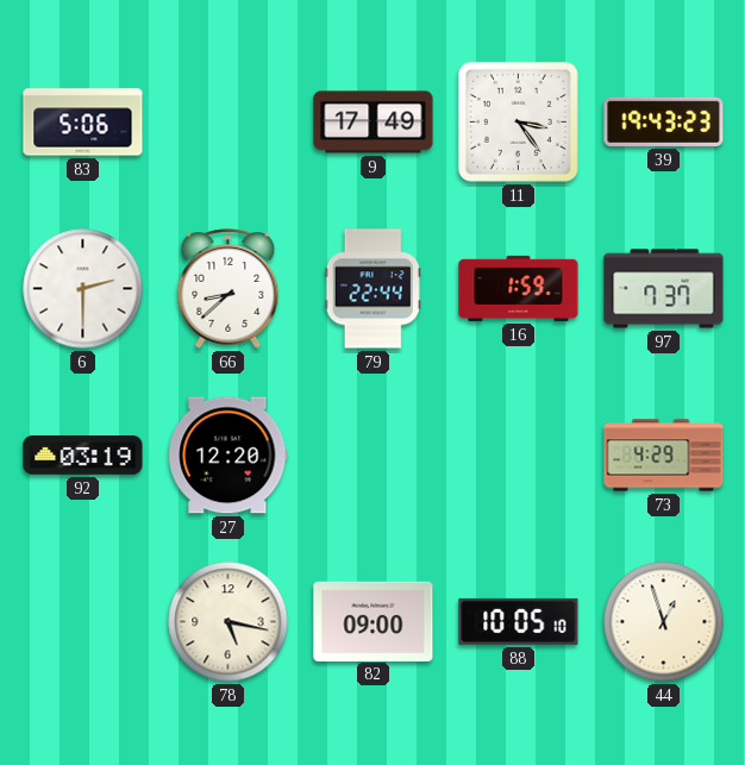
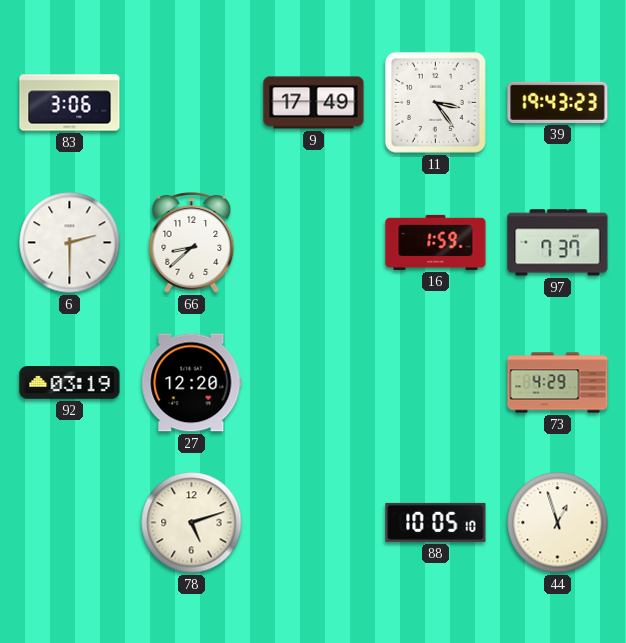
83: 5:06 -> 3:06 (70, 103)
79: 22:44 -> none (372, 289)
78: 5:17 -> 5:12 (192, 523)
82: 09:00 -> none (374, 621)
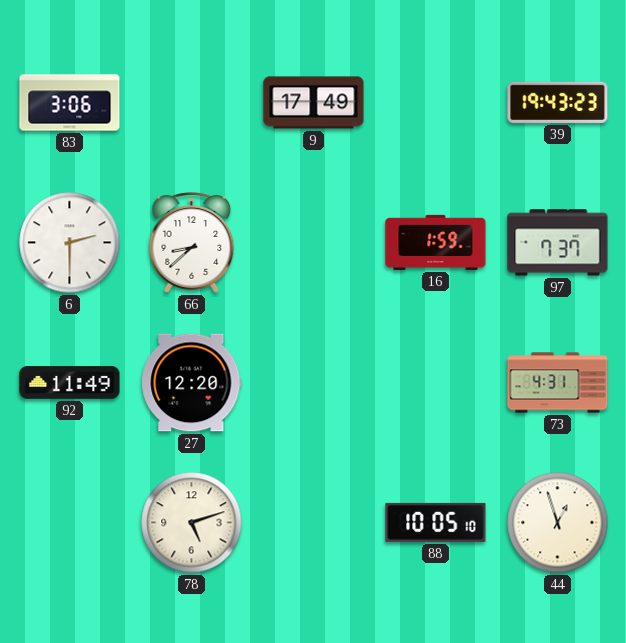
11: 3:24 -> none (435, 102)
92: 03:19 -> 11:49 (70, 383)
73: 4:29 -> 4:31 (558, 383)
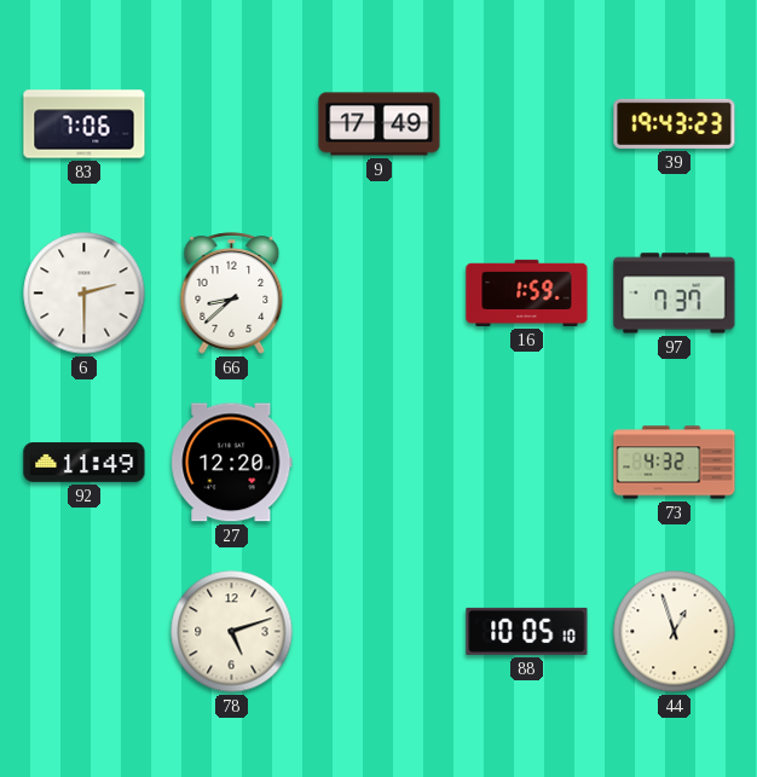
83: 3:06 -> 7:06 (85, 124)
73: 4:31 -> 4:32 (675, 463)
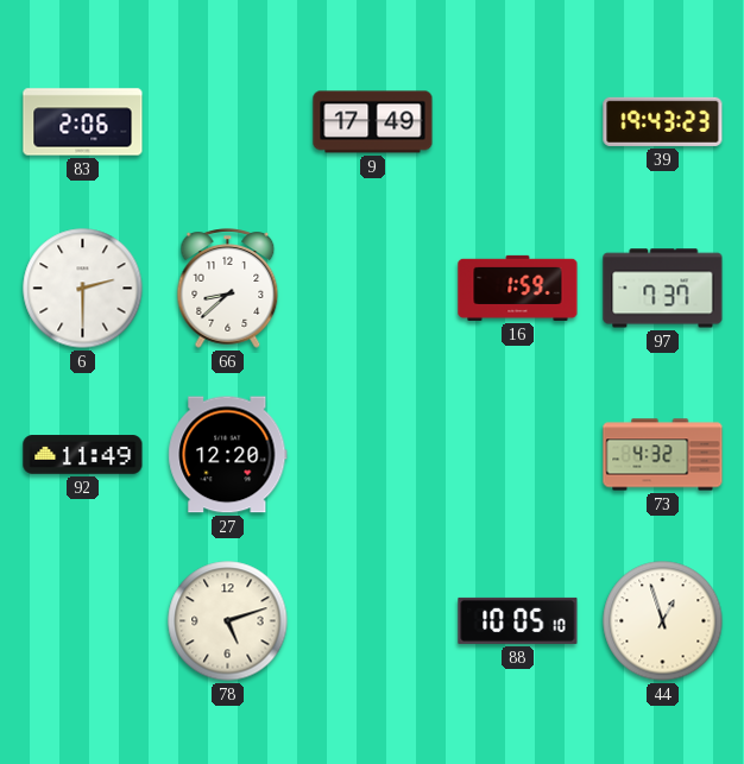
83: 7:06 -> 2:06 (83, 122)
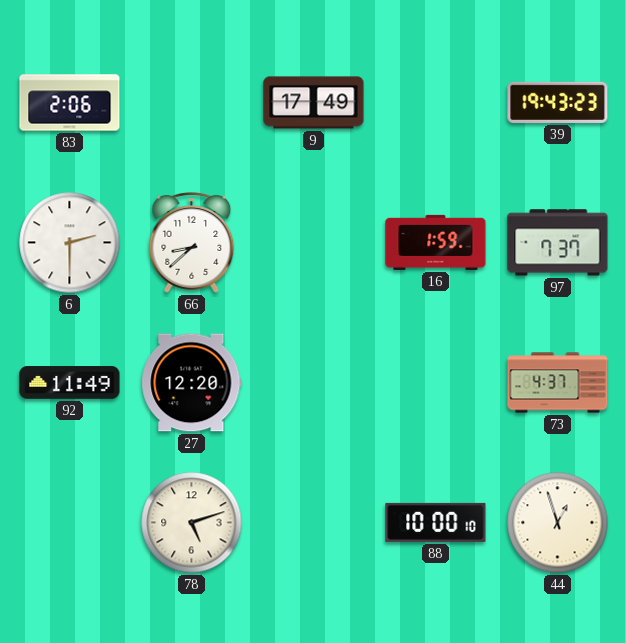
73: 4:32 -> 4:37 (558, 383)
88: 10:05 -> 10:00 (436, 522)
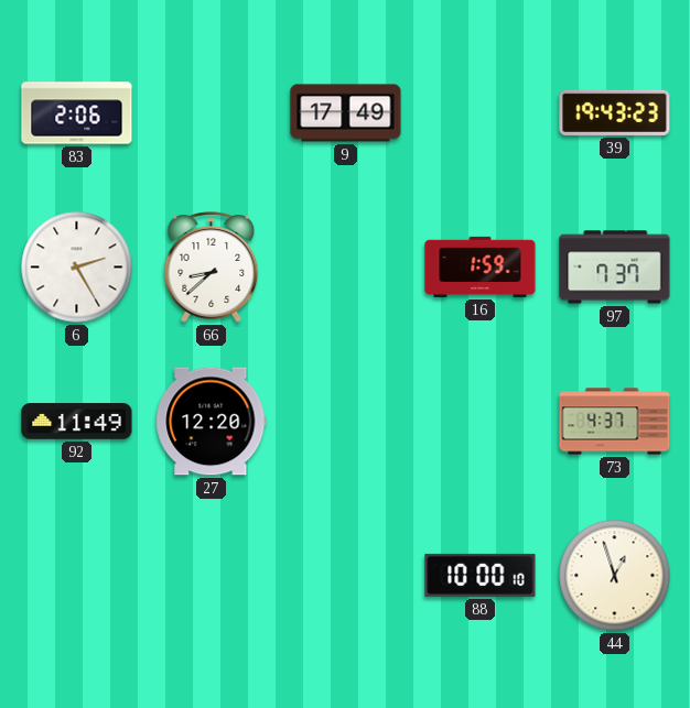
6: 2:30 -> 2:25 (77, 268)
78: 5:12 -> none (192, 523)
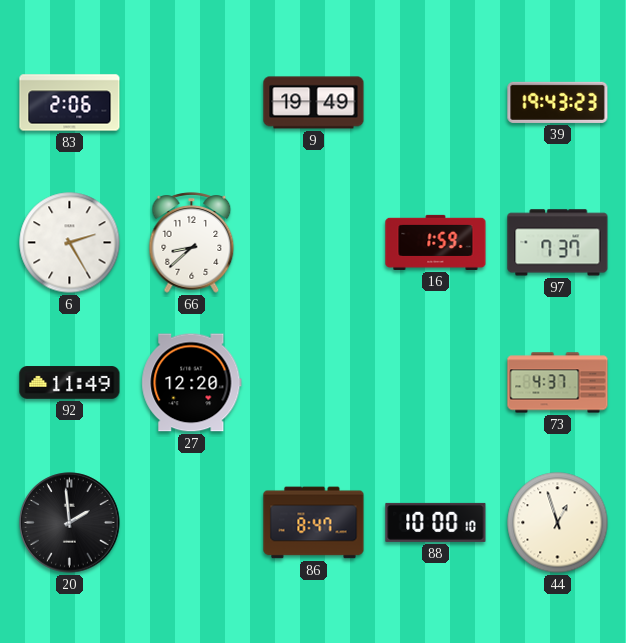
9: 17:49 -> 19:49 (314, 103)
20: none -> 1:59 (70, 523)
86: none -> 8:47 (314, 523)
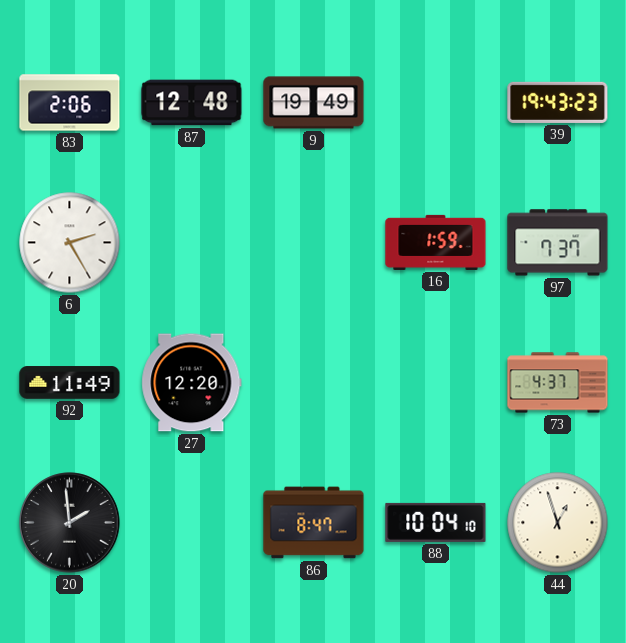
87: none -> 12:48 (192, 103)
66: 8:38 -> none (192, 243)
88: 10:00 -> 10:04 (436, 522)
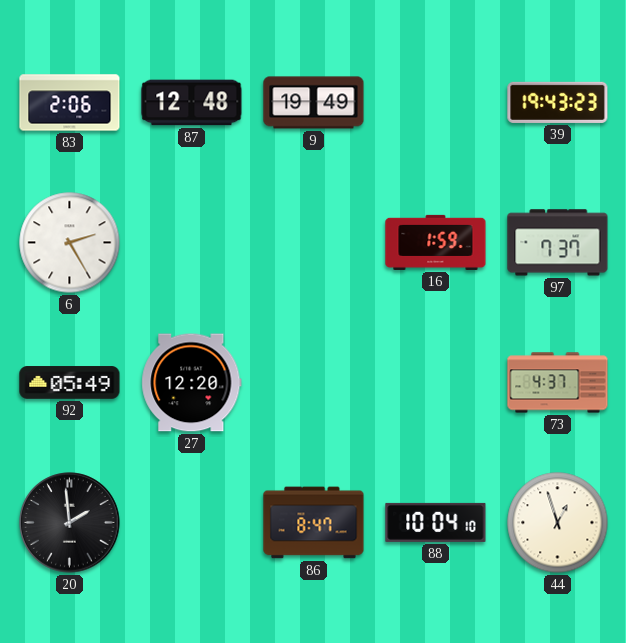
92: 11:49 -> 05:49 (70, 383)
